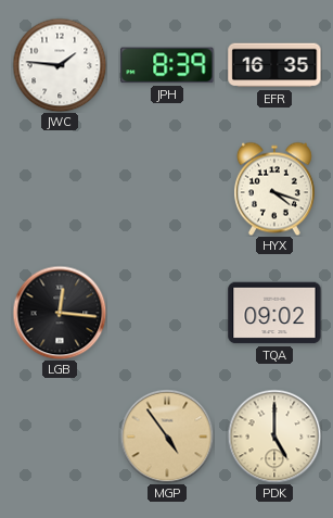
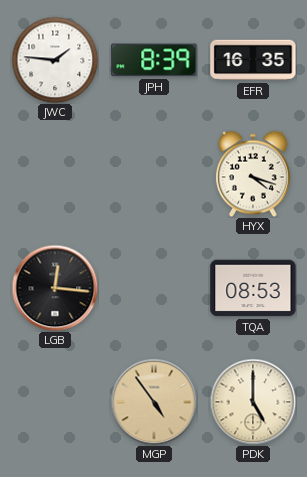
TQA: 09:02 -> 08:53 (253, 288)
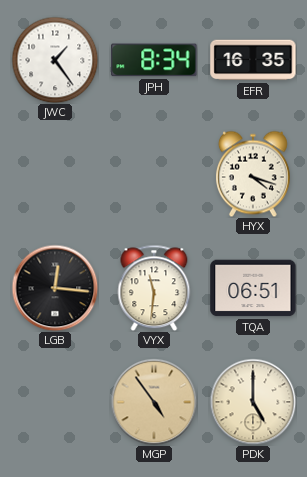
JWC: 1:46 -> 1:24 (55, 60)
JPH: 8:39 -> 8:34 (154, 60)
VYX: none -> 11:31 (154, 288)
TQA: 08:53 -> 06:51 (253, 288)
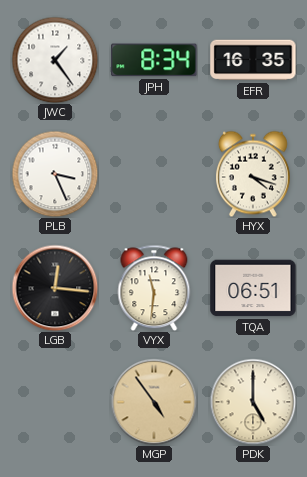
PLB: none -> 3:26 (55, 174)
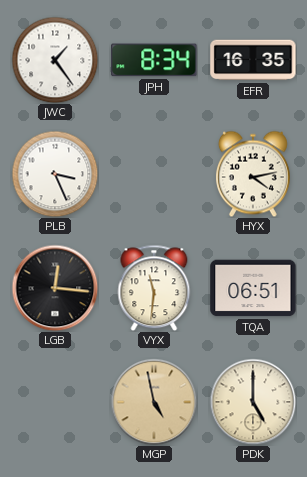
HYX: 4:18 -> 4:13 (253, 174)
MGP: 4:54 -> 4:58 (154, 402)
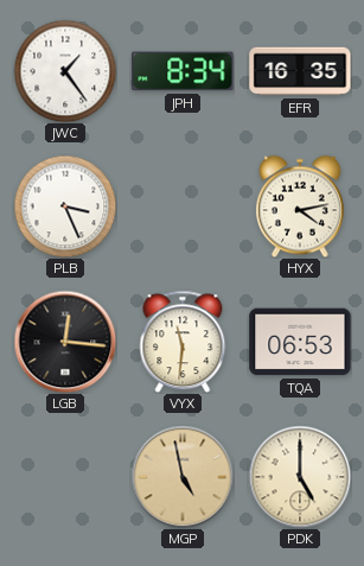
TQA: 06:51 -> 06:53 (300, 342)
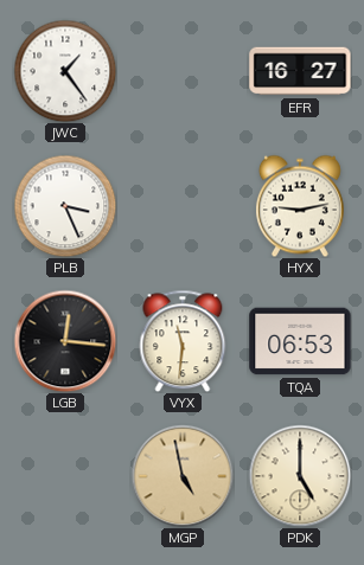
JPH: 8:34 -> none (183, 71)
EFR: 16:35 -> 16:27 (300, 71)
HYX: 4:13 -> 9:13 (300, 206)
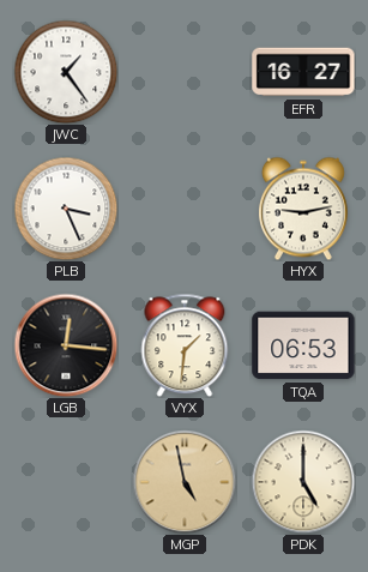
VYX: 11:31 -> 1:31 (185, 345)
